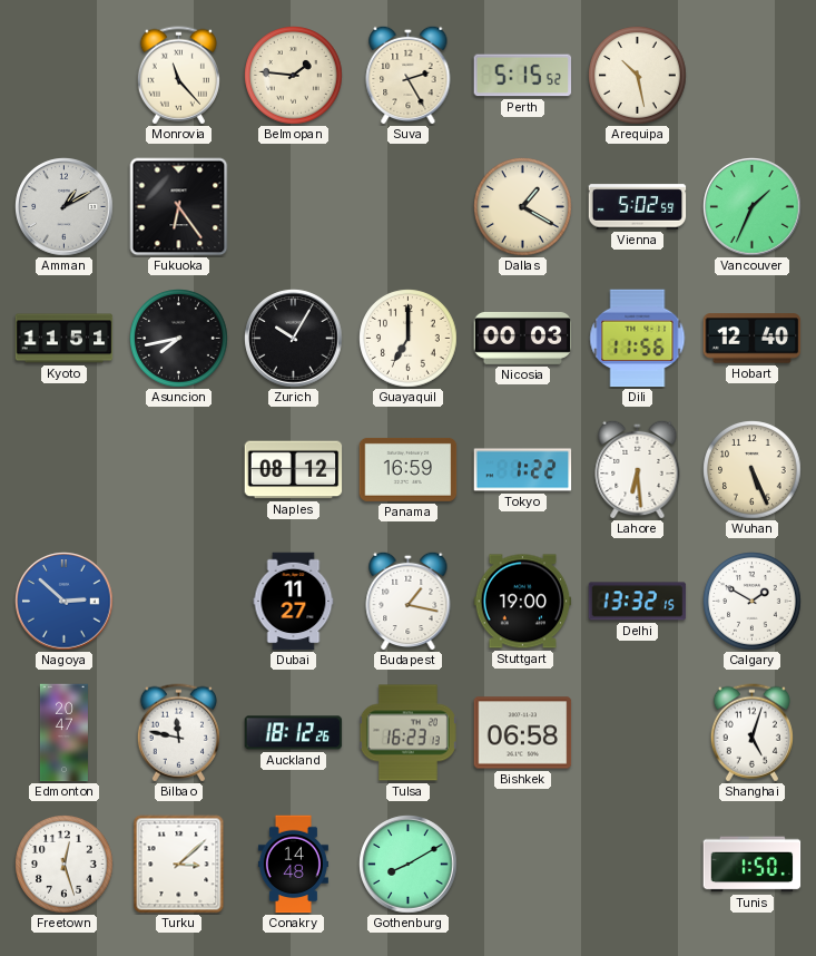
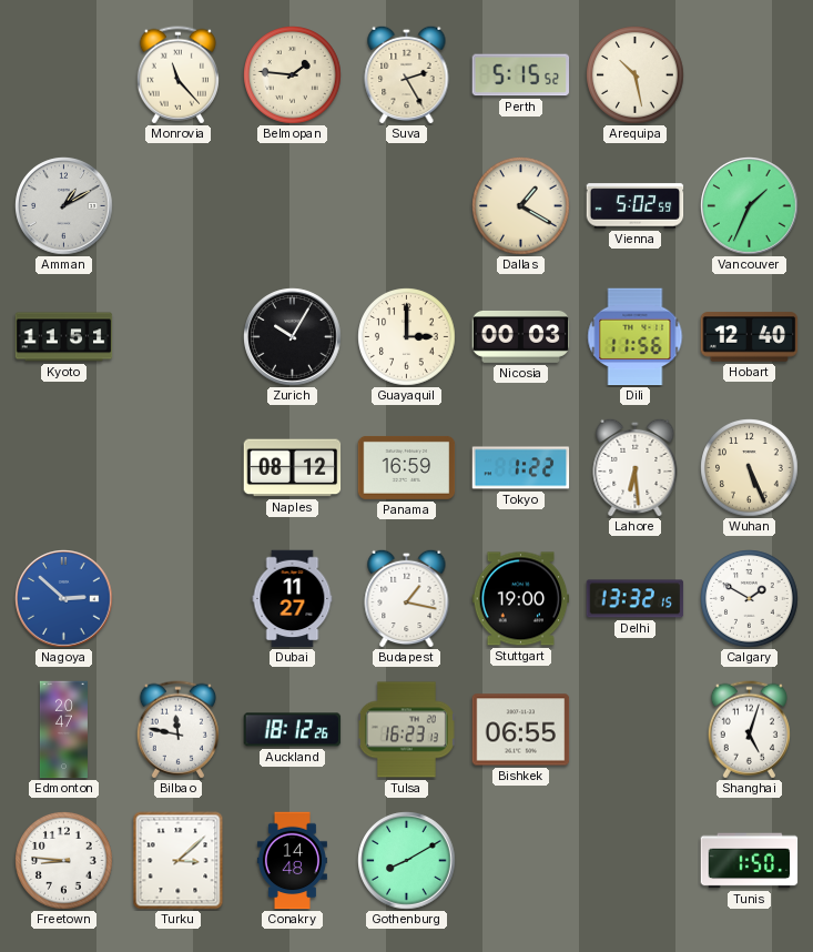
Fukuoka: 6:24 -> none (179, 207)
Asuncion: 7:43 -> none (179, 339)
Guayaquil: 7:00 -> 3:00 (407, 337)
Bishkek: 06:58 -> 06:55 (521, 730)
Freetown: 12:27 -> 8:46 (64, 861)
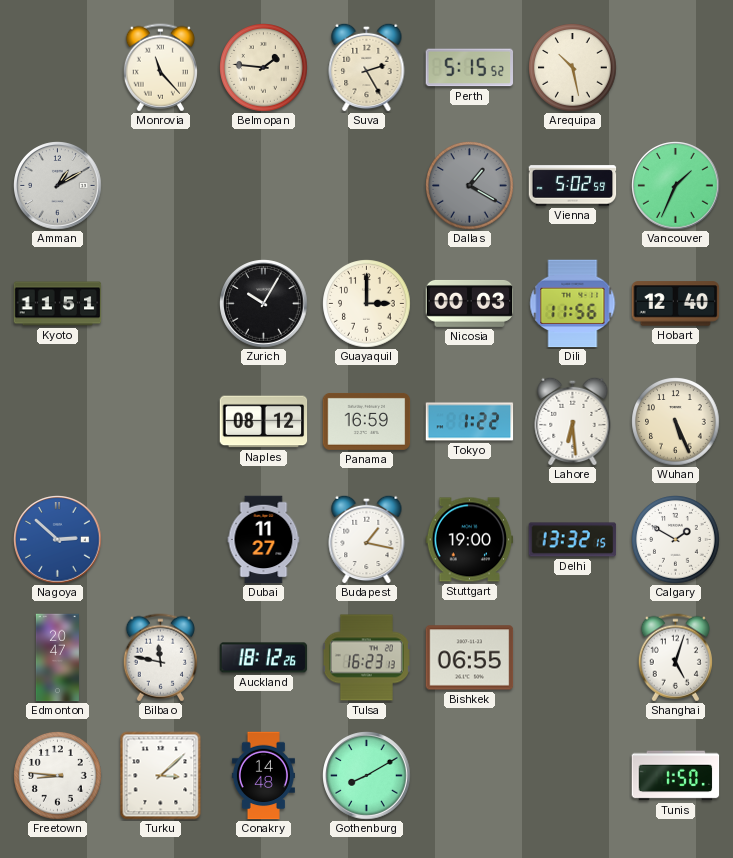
Dallas dial: cream -> grey (470, 186)
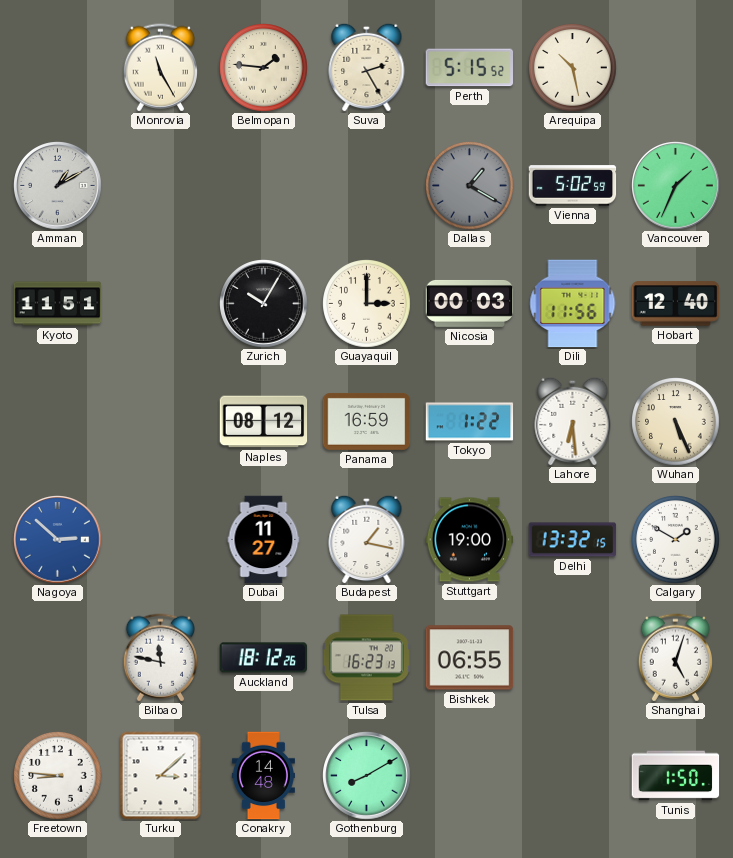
Monrovia: 11:23 -> 11:25 (160, 68)
Edmonton: 20:47 -> none (57, 658)
